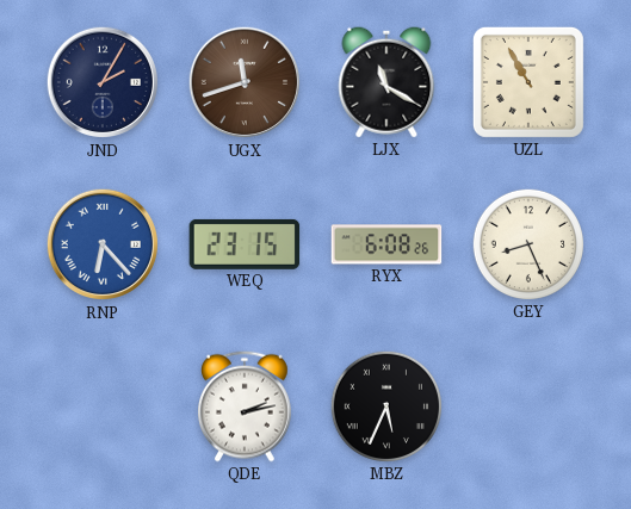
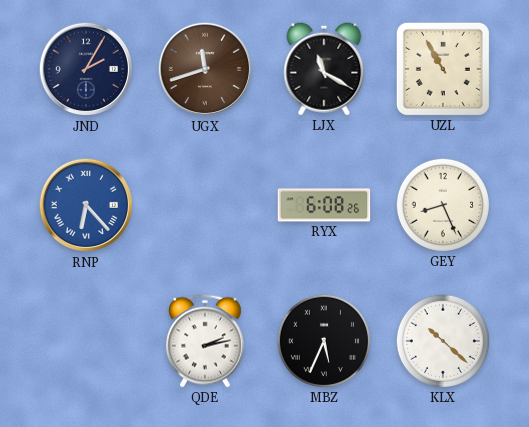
WEQ: 23:15 -> none (245, 244)
KLX: none -> 10:22 (443, 341)
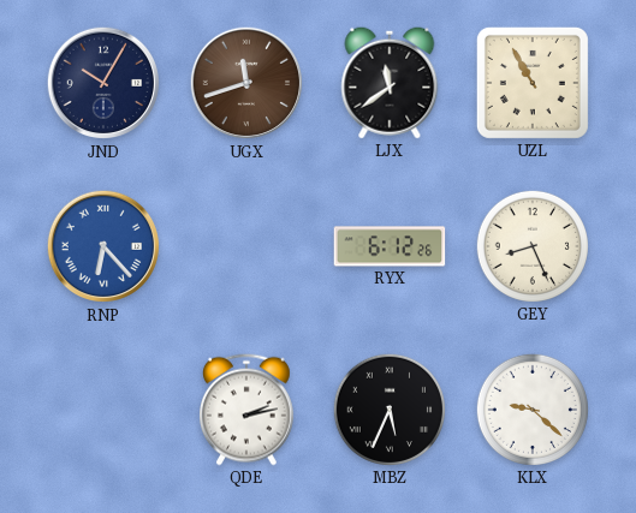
JND: 2:05 -> 10:05 (103, 83)
LJX: 11:20 -> 11:39 (390, 83)
RYX: 6:08 -> 6:12 (390, 246)
KLX: 10:22 -> 9:22 (533, 410)
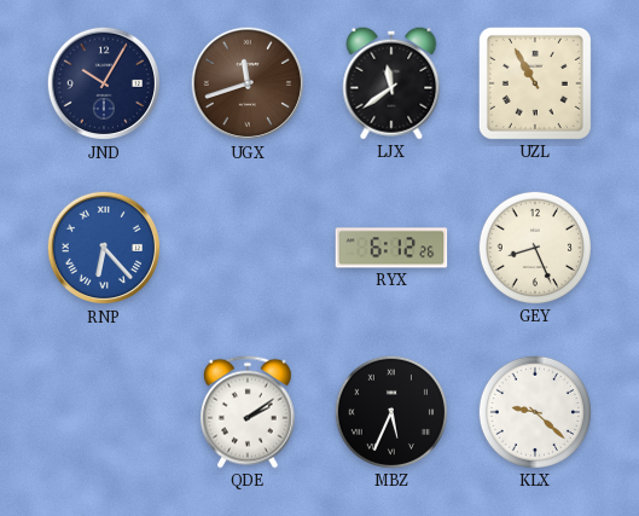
QDE: 2:13 -> 2:09 (249, 412)
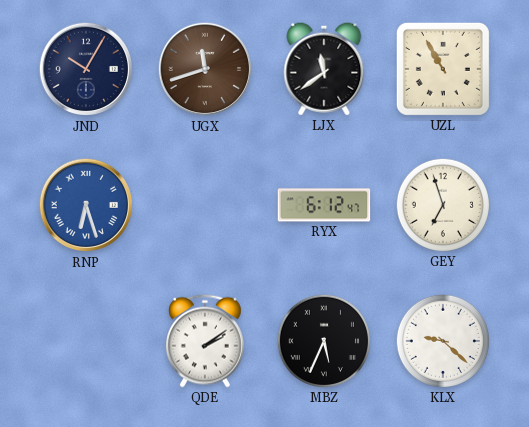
RNP: 6:23 -> 6:27 (86, 205)
RYX: 6:12:26 -> 6:12:47 (324, 205)
GEY: 8:26 -> 6:57 (443, 205)
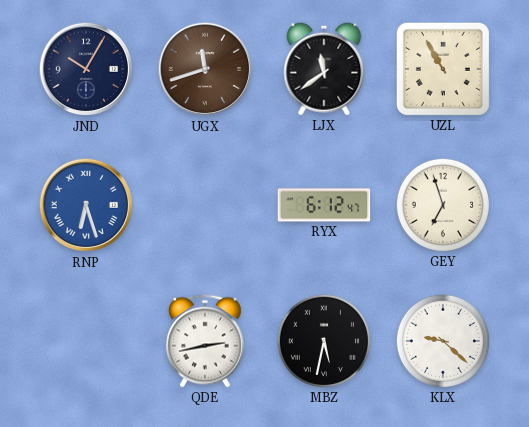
QDE: 2:09 -> 2:43 (206, 341)
MBZ: 5:34 -> 5:32 (324, 341)
